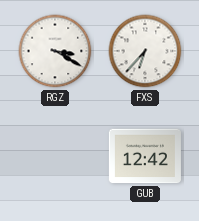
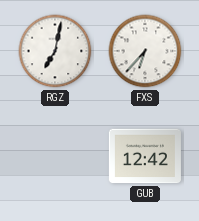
RGZ: 3:20 -> 7:02 (55, 51)
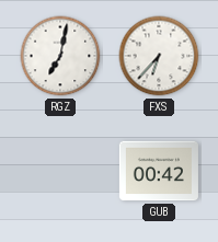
GUB: 12:42 -> 00:42 (159, 171)
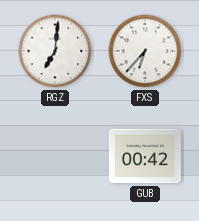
RGZ: 7:02 -> 7:01 (55, 51)
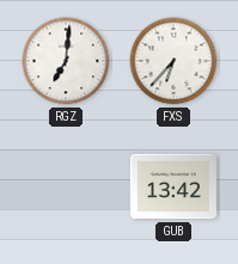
GUB: 00:42 -> 13:42 (173, 186)
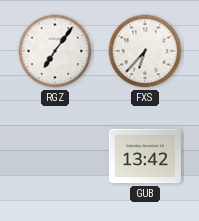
RGZ: 7:01 -> 7:06 (55, 51)
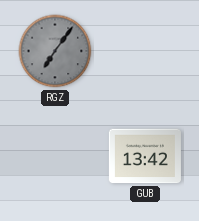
RGZ dial: white -> grey (55, 51)
FXS: 6:37 -> none (145, 51)
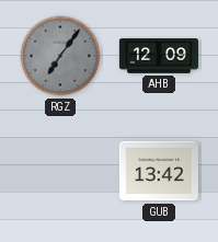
AHB: none -> 12:09 (159, 56)
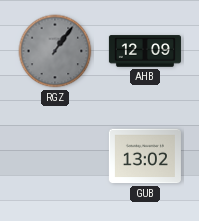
RGZ: 7:06 -> 1:06 (55, 51)
GUB: 13:42 -> 13:02 (145, 156)
